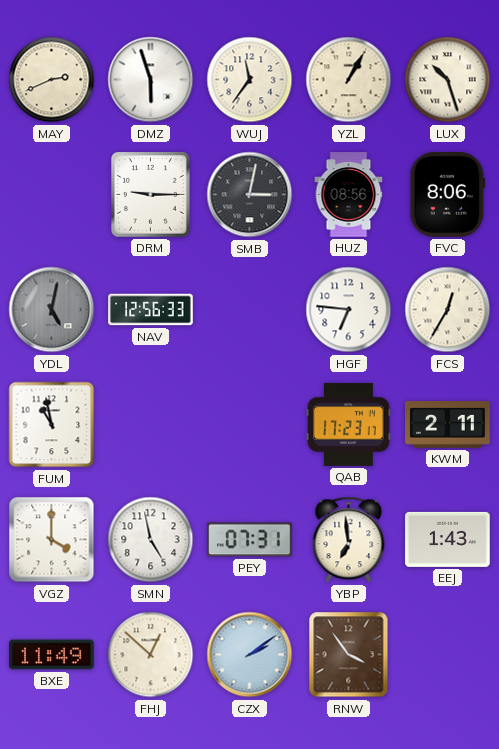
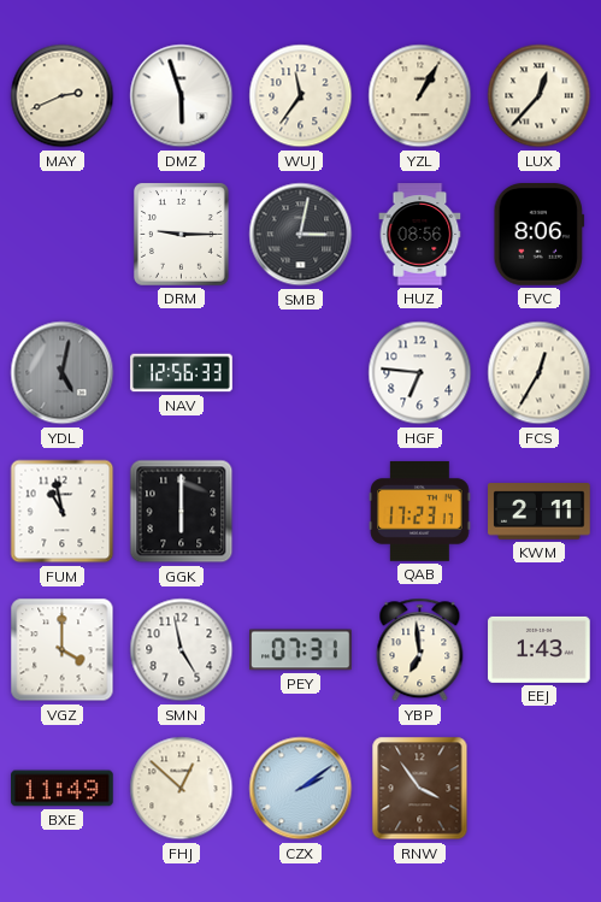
LUX: 10:27 -> 12:37 (540, 96)
GGK: none -> 6:00 (182, 512)
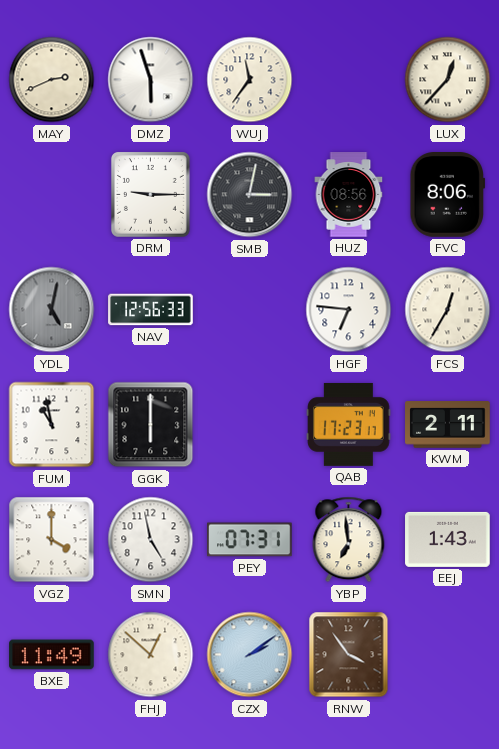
YZL: 1:05 -> none (420, 96)
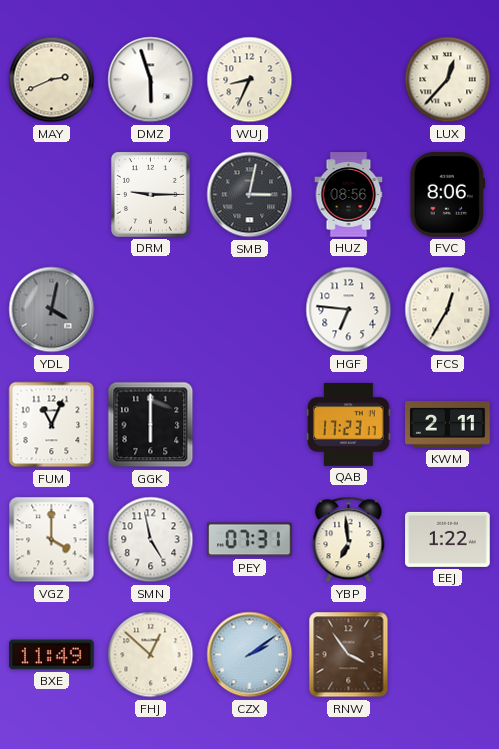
WUJ: 11:36 -> 8:34 (250, 80)
YDL: 5:02 -> 4:02 (52, 310)
NAV: 12:56 -> none (151, 310)
FUM: 10:58 -> 11:04 (52, 425)
EEJ: 1:43 -> 1:22 (448, 539)
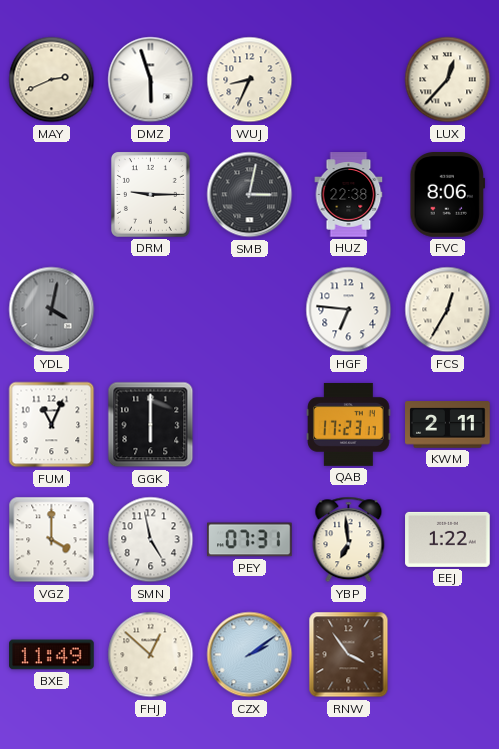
HUZ: 08:56 -> 22:38 (349, 195)
